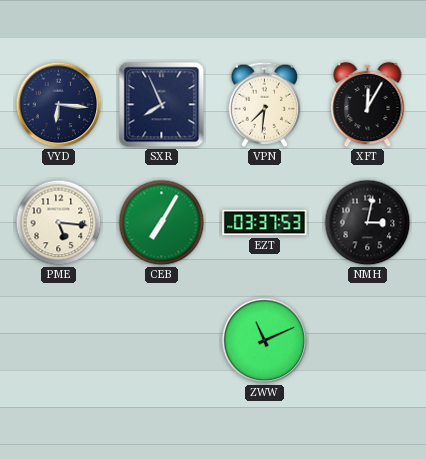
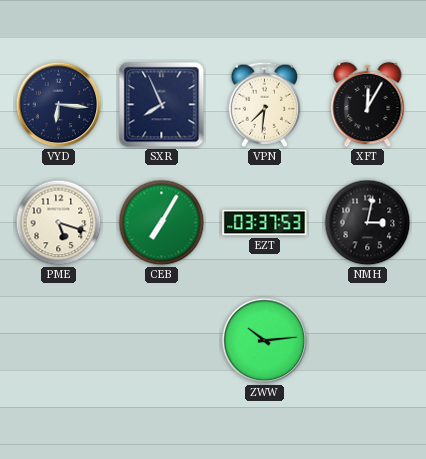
PME: 5:16 -> 5:18 (59, 223)
ZWW: 11:11 -> 10:14 (265, 341)
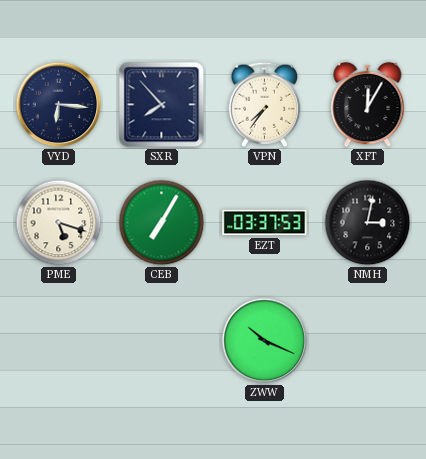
SXR: 7:56 -> 7:53 (162, 105)
VPN: 7:31 -> 7:36 (265, 104)
ZWW: 10:14 -> 10:19 (265, 341)
